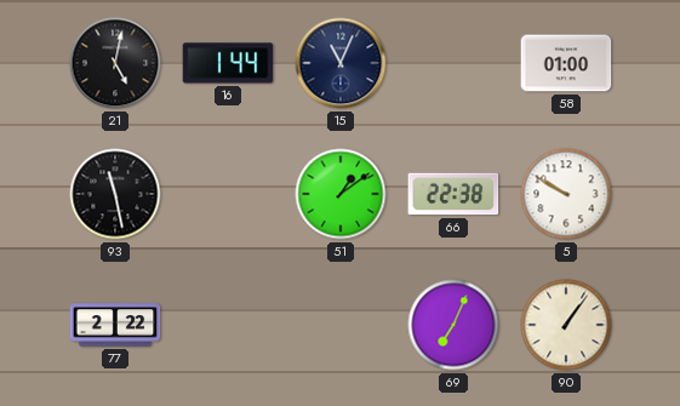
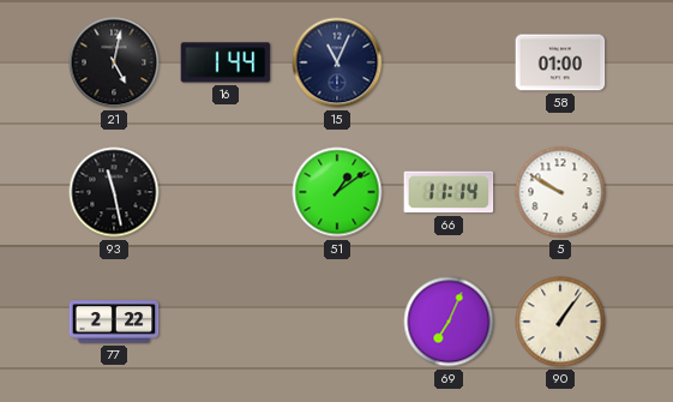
66: 22:38 -> 11:14 (449, 192)
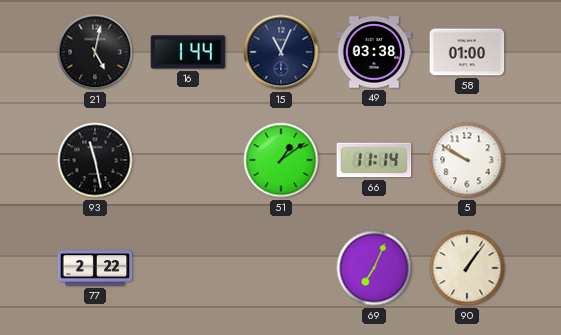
49: none -> 03:38 (374, 52)
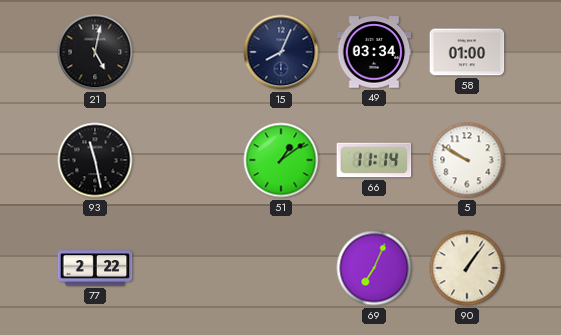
16: 1:44 -> none (188, 52)
15: 11:04 -> 8:04 (281, 52)
49: 03:38 -> 03:34 (374, 52)
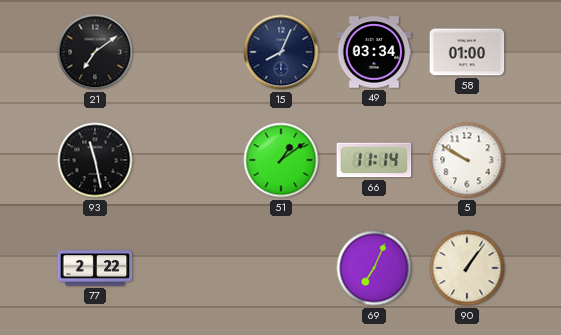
21: 5:02 -> 7:09 (95, 52)
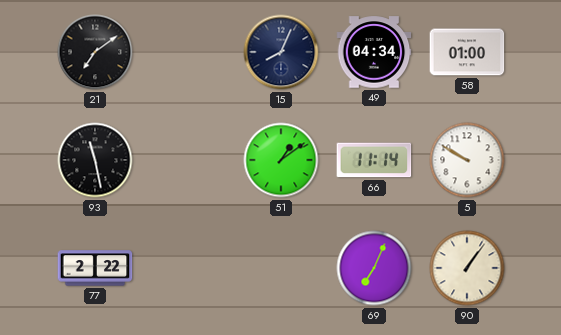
49: 03:34 -> 04:34 (374, 52)
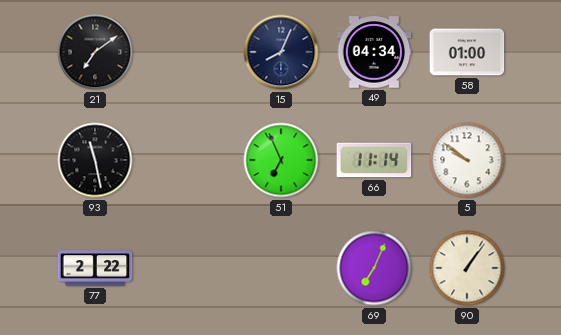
51: 1:09 -> 6:56 (281, 160)
5: 9:50 -> 9:51 (467, 160)
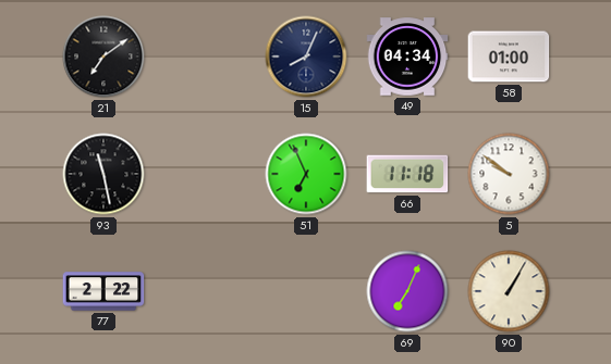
66: 11:14 -> 11:18 (407, 174)
90: 1:06 -> 1:05 (509, 291)
